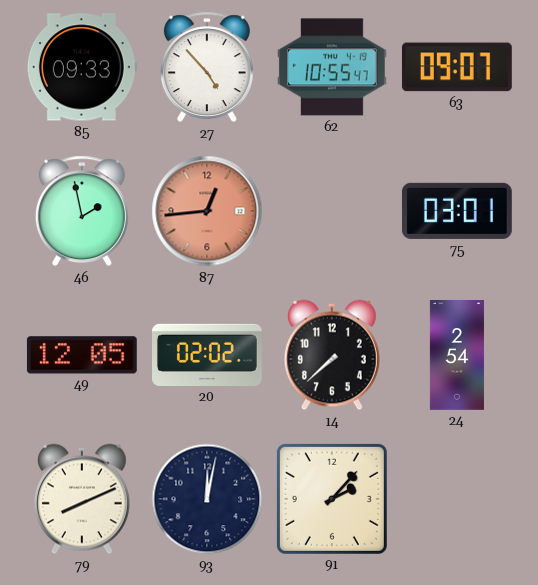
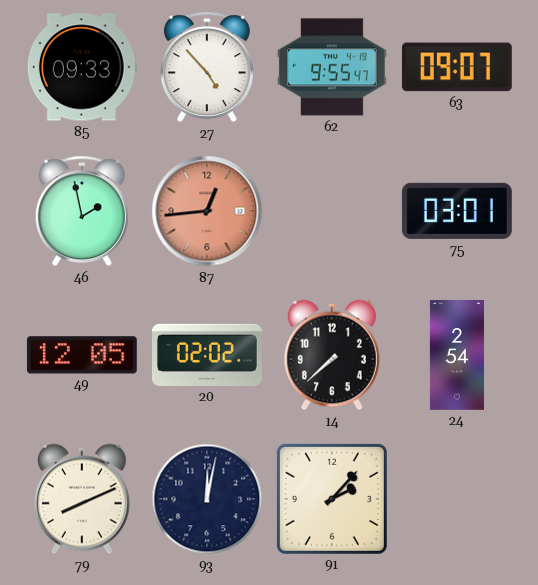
62: 10:55 -> 9:55 (332, 67)
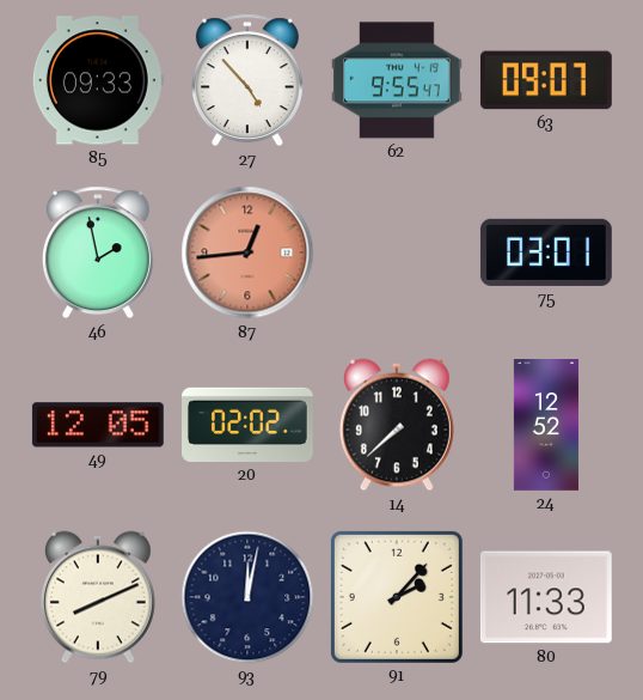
24: 2:54 -> 12:52 (546, 426)
80: none -> 11:33 (546, 597)
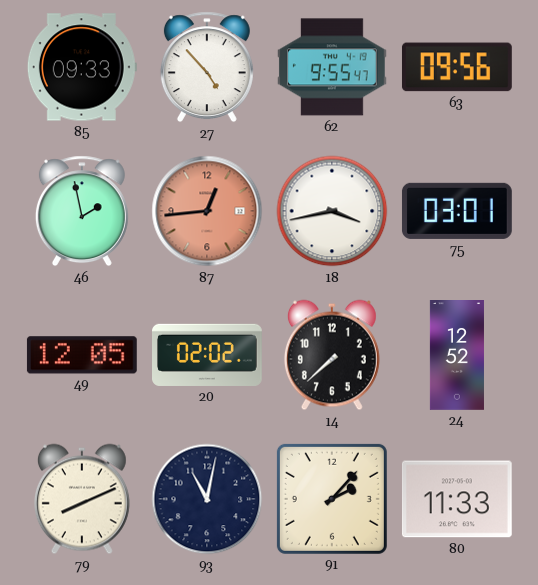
63: 09:07 -> 09:56 (457, 67)
18: none -> 3:43 (332, 211)
93: 12:02 -> 11:02 (207, 499)
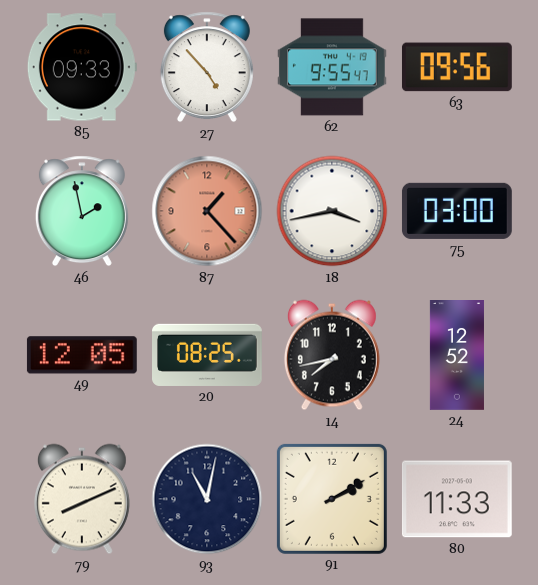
87: 12:44 -> 1:23 (207, 211)
75: 03:01 -> 03:00 (457, 211)
20: 02:02 -> 08:25 (208, 355)
14: 7:38 -> 7:43 (332, 355)
91: 2:07 -> 2:10 (332, 499)
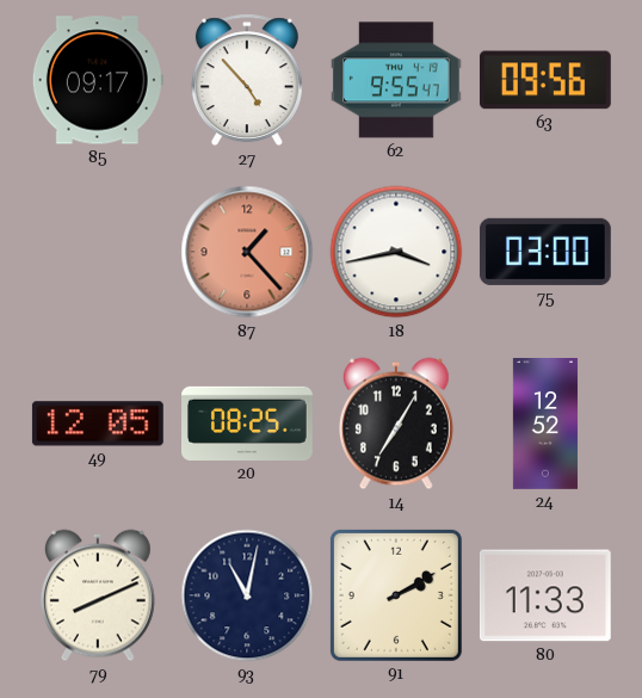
85: 09:33 -> 09:17 (98, 80)
46: 1:58 -> none (82, 211)
14: 7:43 -> 7:05 (396, 424)
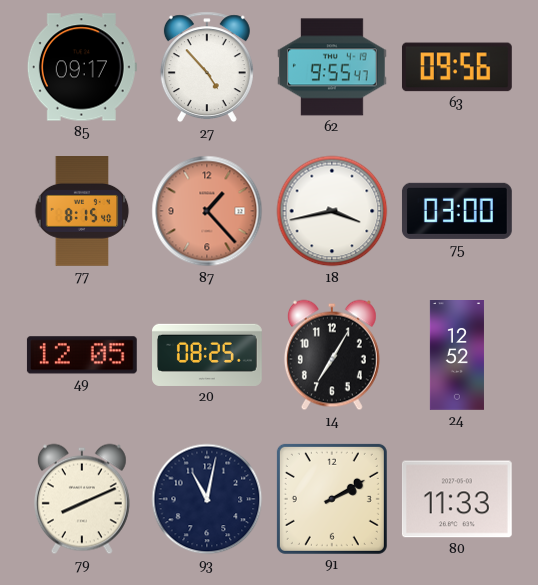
77: none -> 8:15 (82, 212)
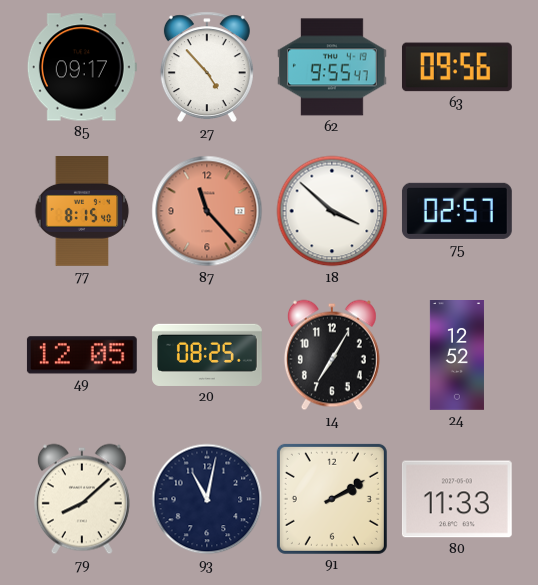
87: 1:23 -> 11:23 (207, 211)
18: 3:43 -> 3:52 (332, 211)
75: 03:00 -> 02:57 (457, 211)
79: 8:11 -> 8:08 (82, 499)
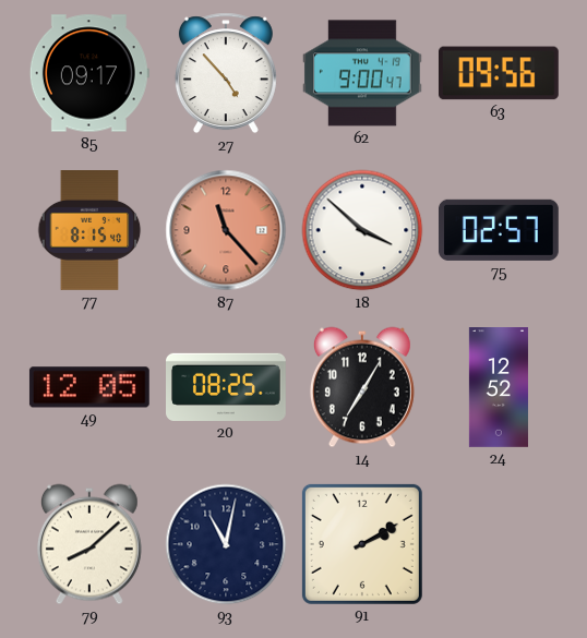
62: 9:55 -> 9:00 (362, 73)
80: 11:33 -> none (457, 499)
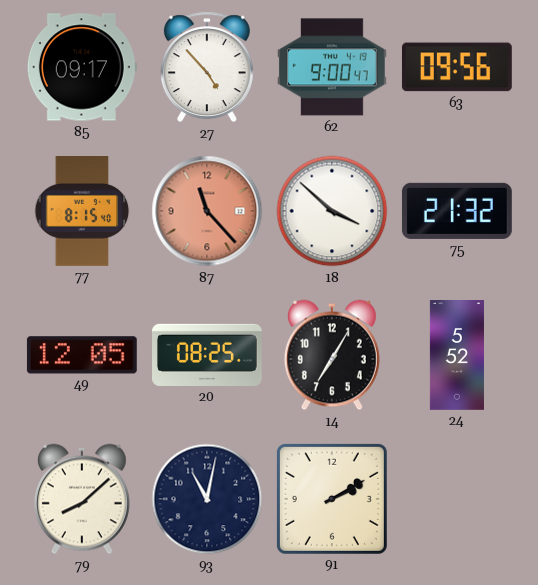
75: 02:57 -> 21:32 (457, 211)
24: 12:52 -> 5:52 (457, 356)
